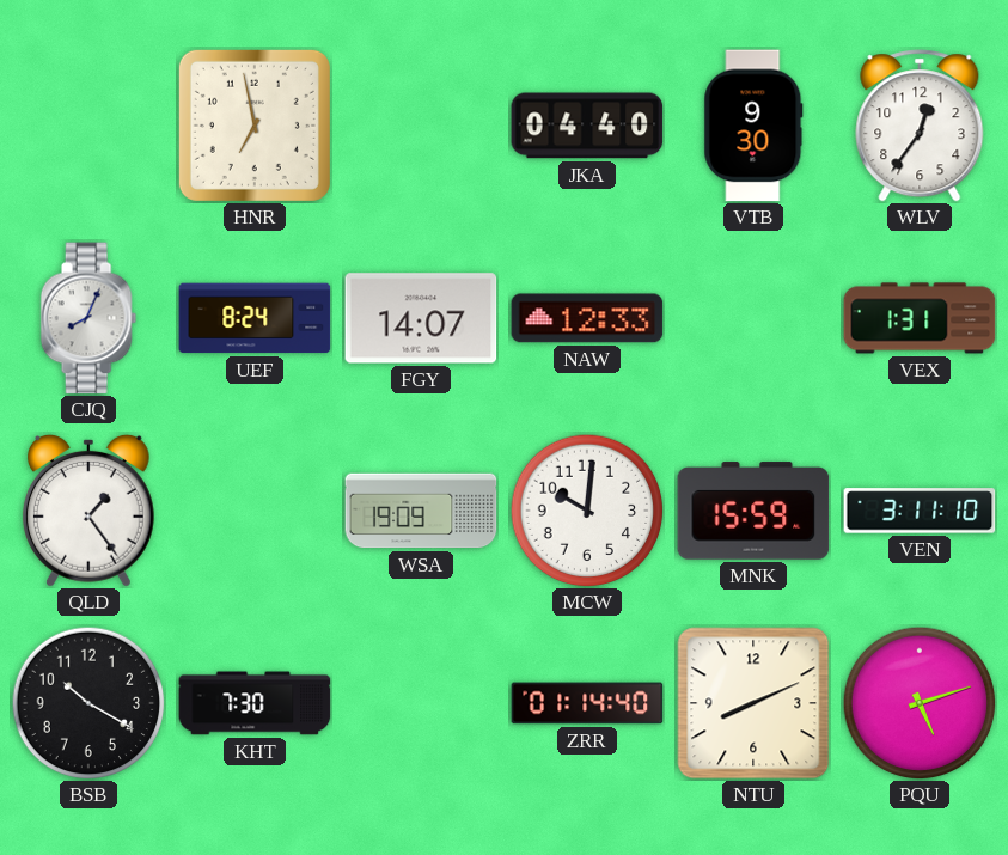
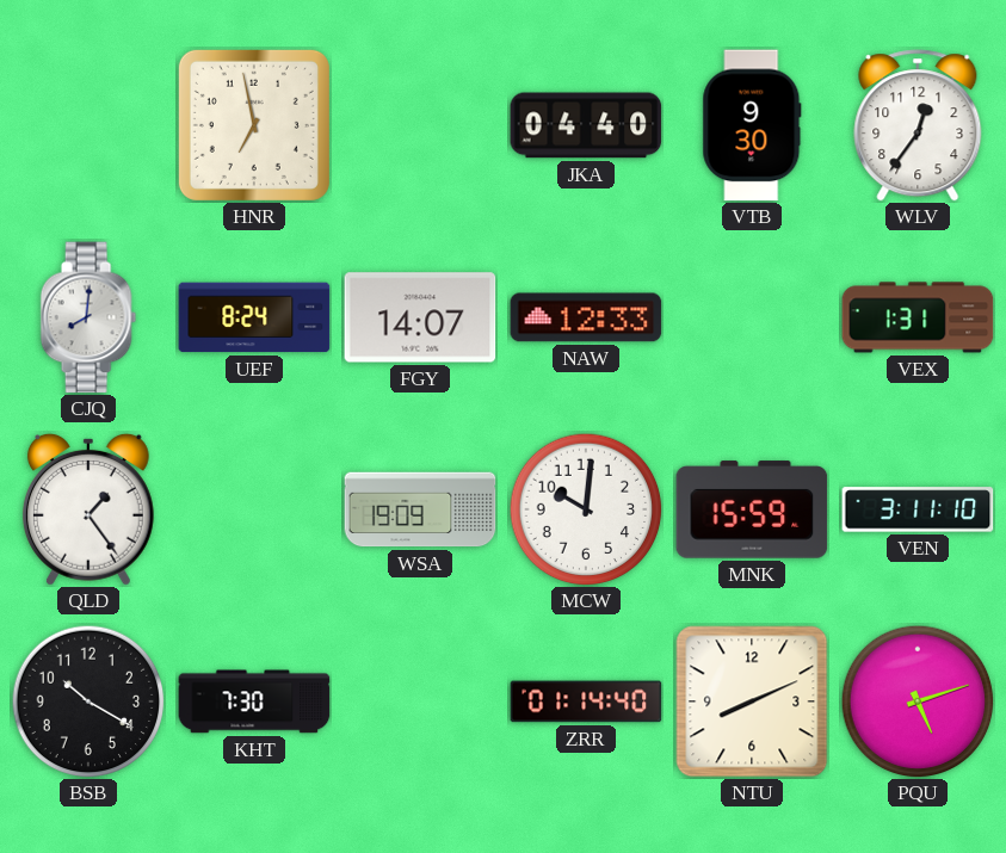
CJQ: 8:04 -> 8:01 (88, 317)
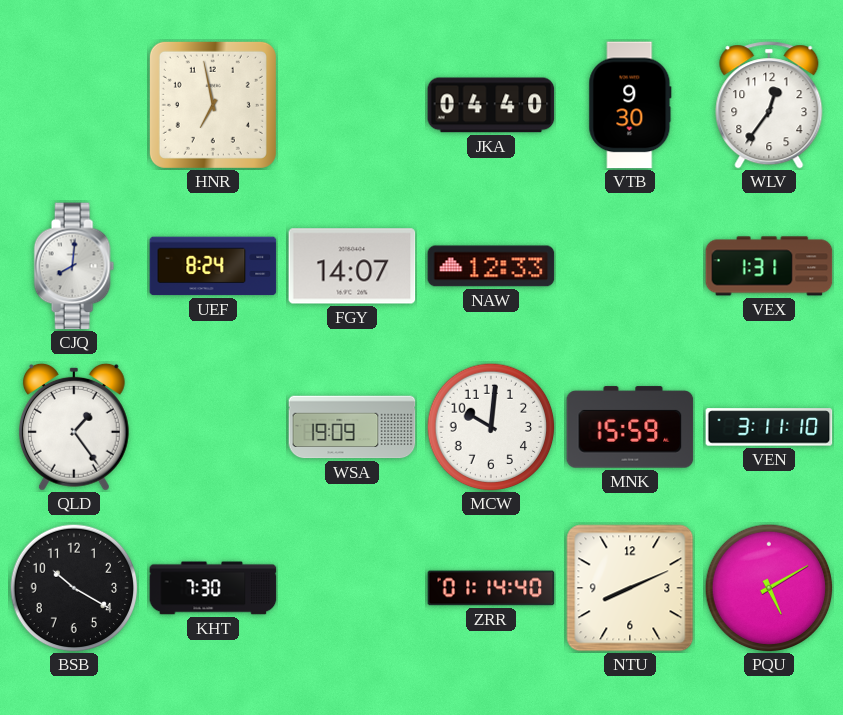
PQU: 5:12 -> 5:10 (769, 588)
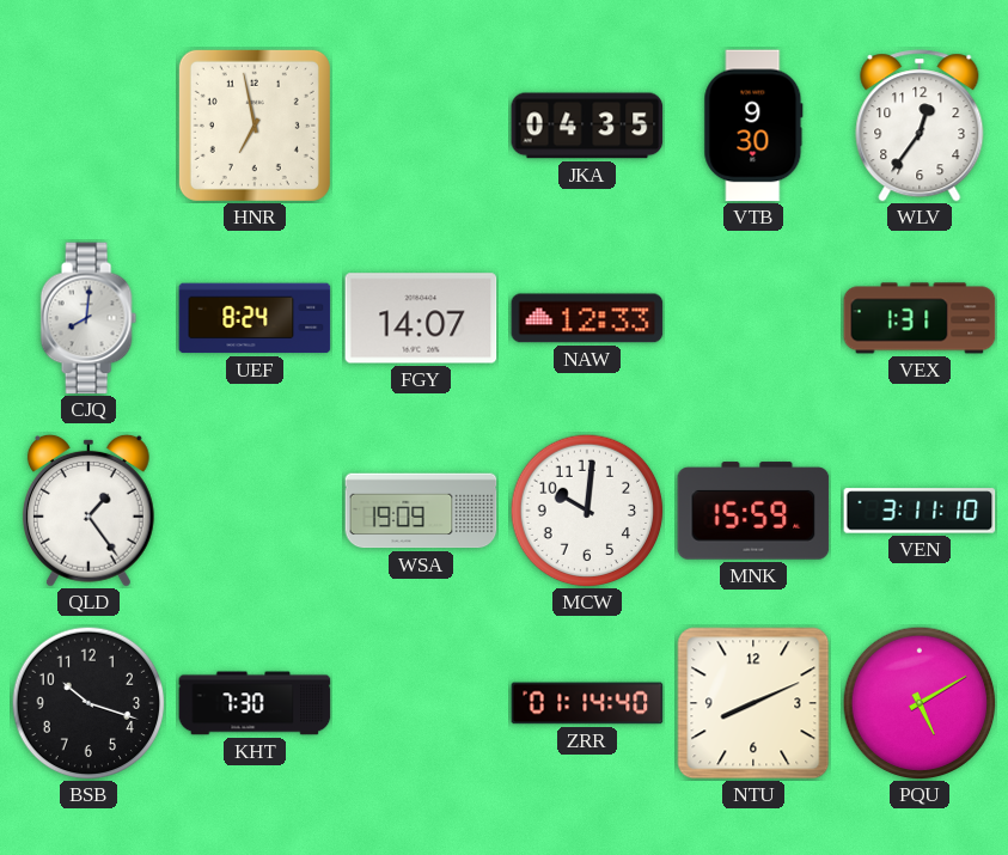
JKA: 04:40 -> 04:35 (587, 126)
BSB: 10:20 -> 10:18 (88, 703)
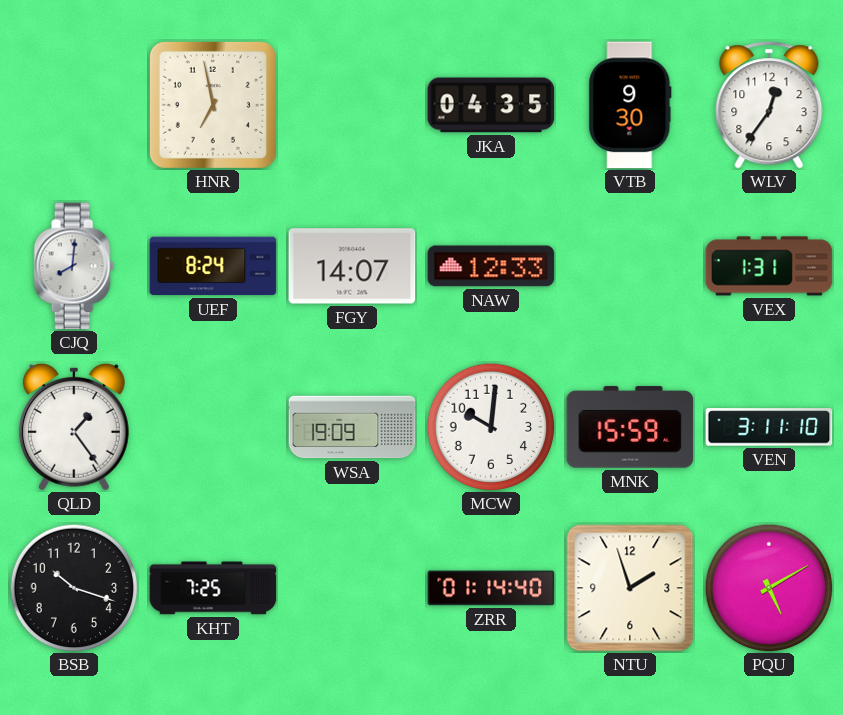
KHT: 7:30 -> 7:25 (213, 588)
NTU: 8:11 -> 1:57 (630, 588)
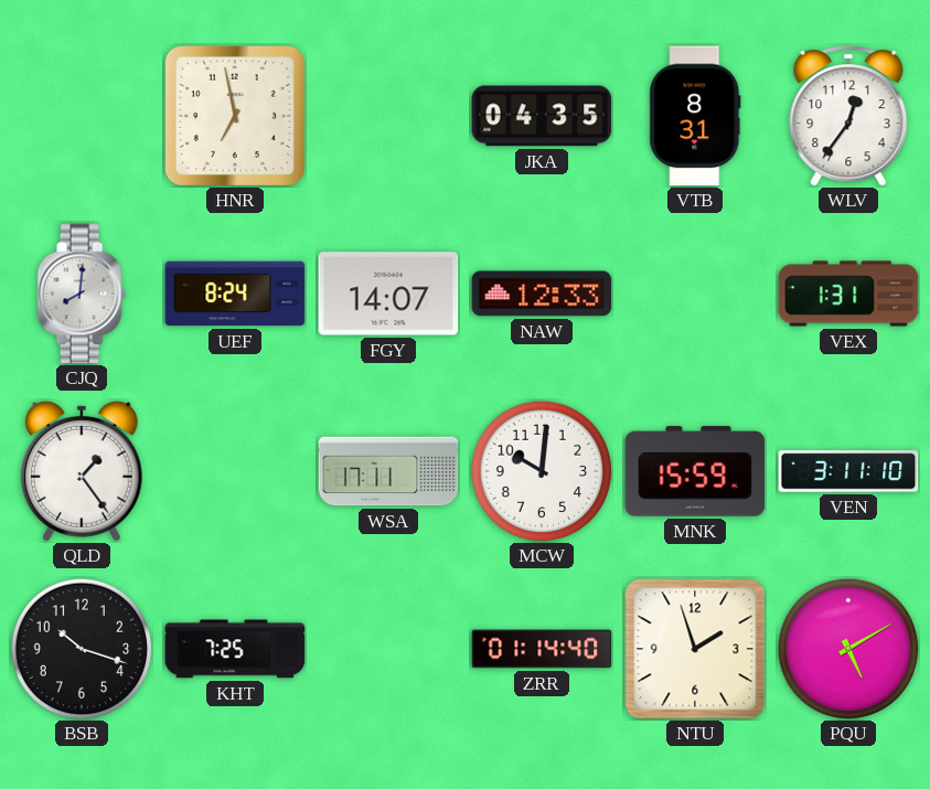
VTB: 9:30 -> 8:31 (695, 116)
WSA: 19:09 -> 17:11 (388, 471)
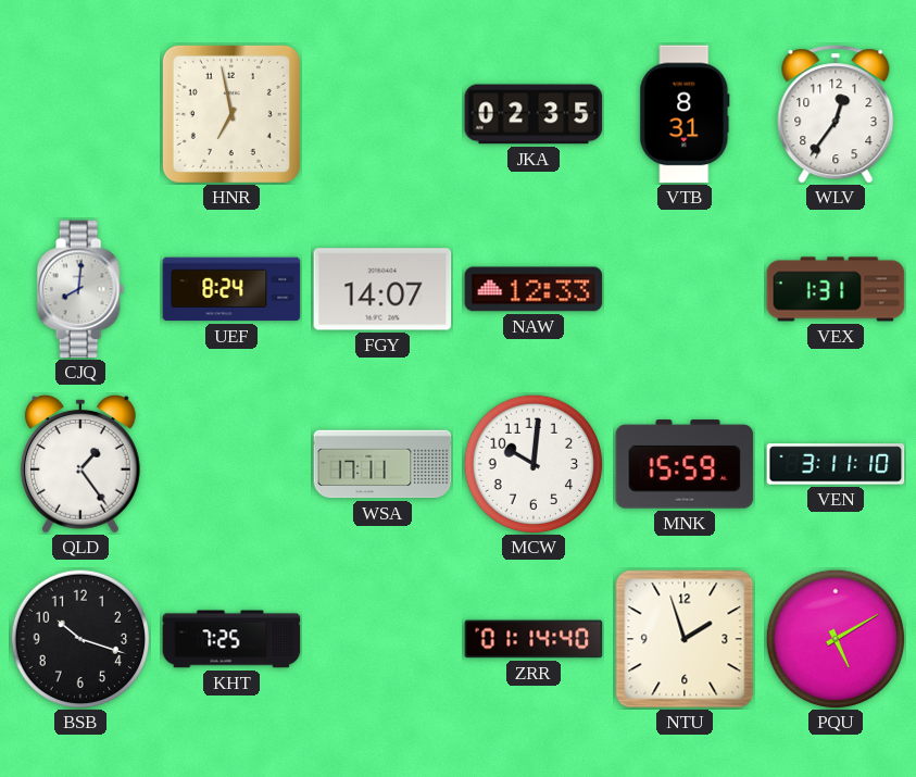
JKA: 04:35 -> 02:35 (534, 114)
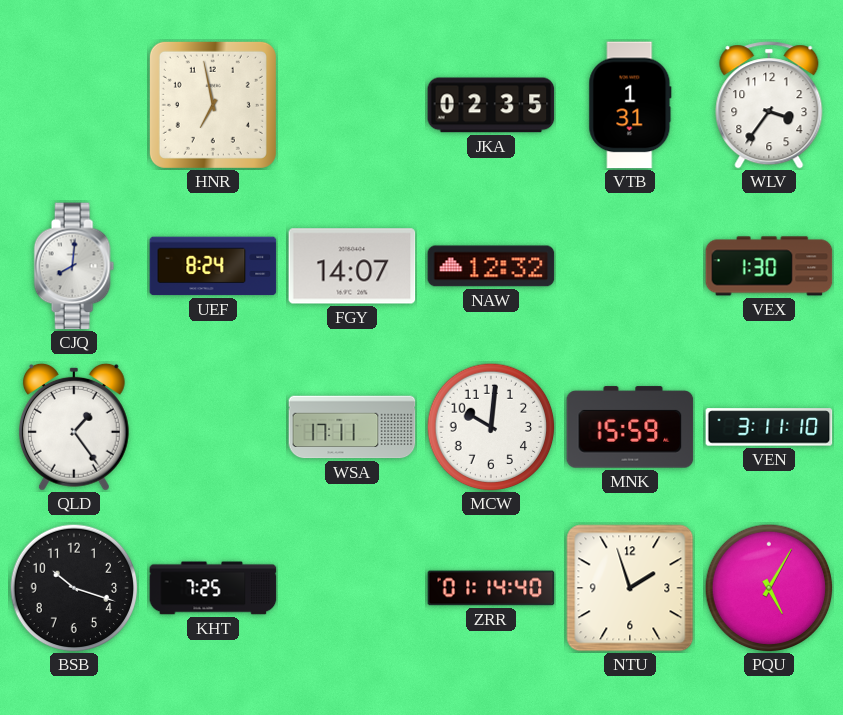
VTB: 8:31 -> 1:31 (630, 105)
WLV: 12:36 -> 3:36 (769, 105)
NAW: 12:33 -> 12:32 (491, 266)
VEX: 1:31 -> 1:30 (769, 266)
PQU: 5:10 -> 5:05 (769, 588)
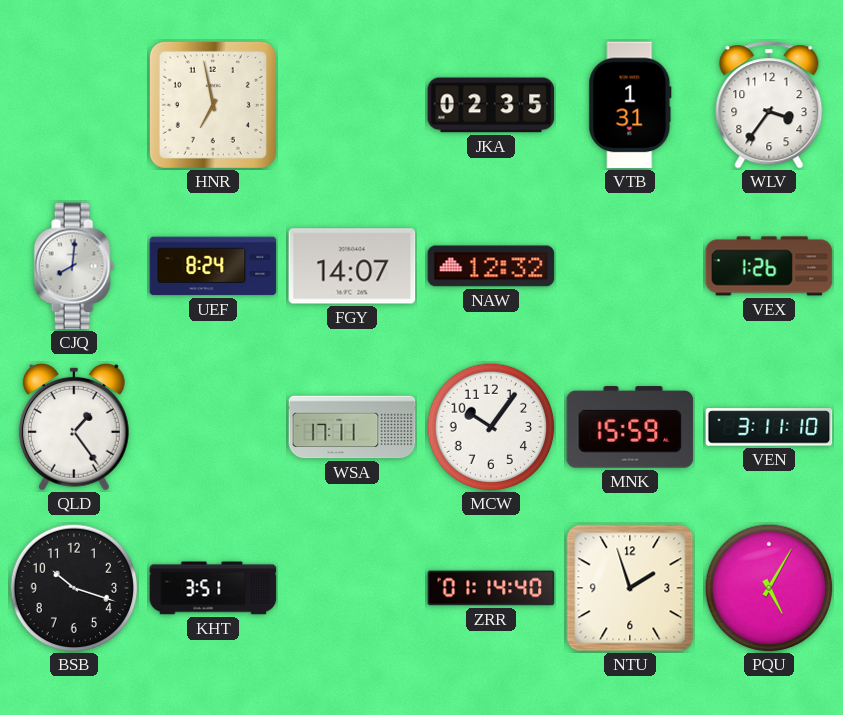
VEX: 1:30 -> 1:26 (769, 266)
MCW: 10:01 -> 10:06 (491, 427)
KHT: 7:25 -> 3:51 (213, 588)
